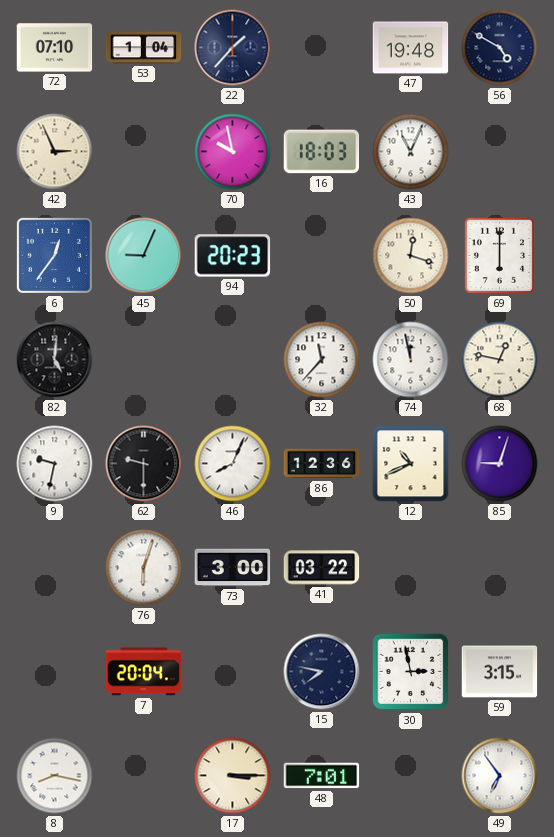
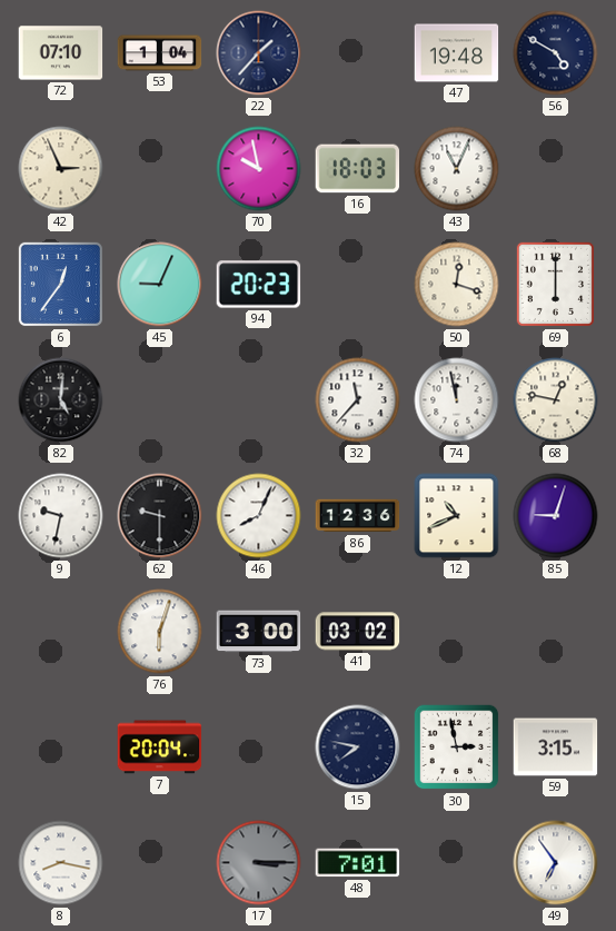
41: 03:22 -> 03:02 (358, 632)
17 dial: cream -> grey (259, 863)
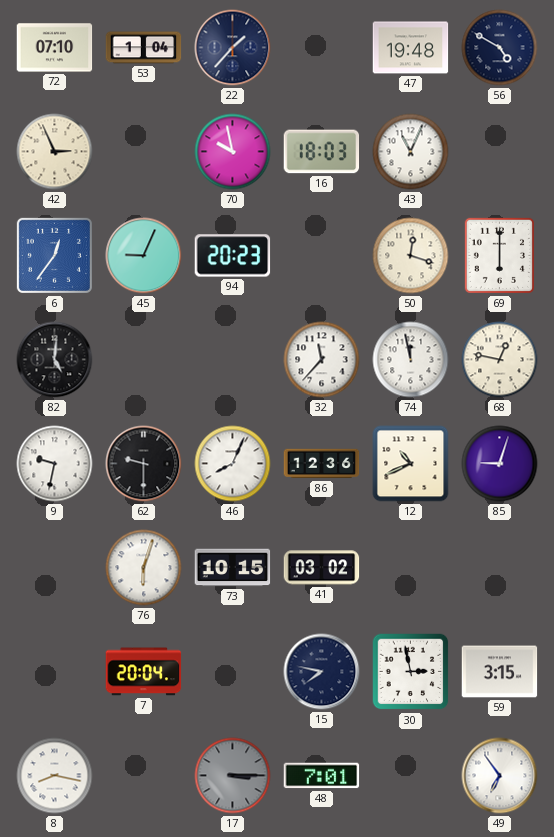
73: 3:00 -> 10:15 (233, 568)
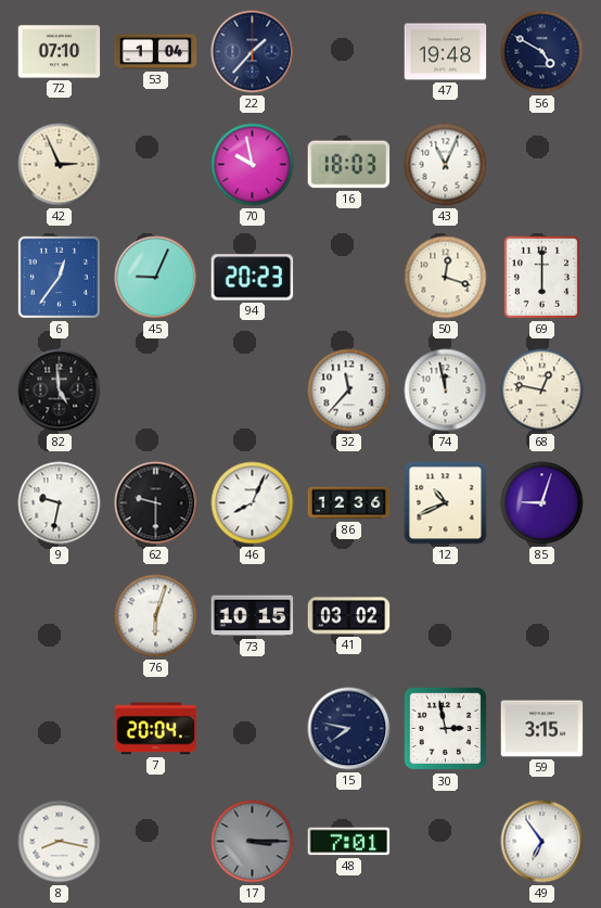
82: 5:01 -> 4:59 (60, 391)
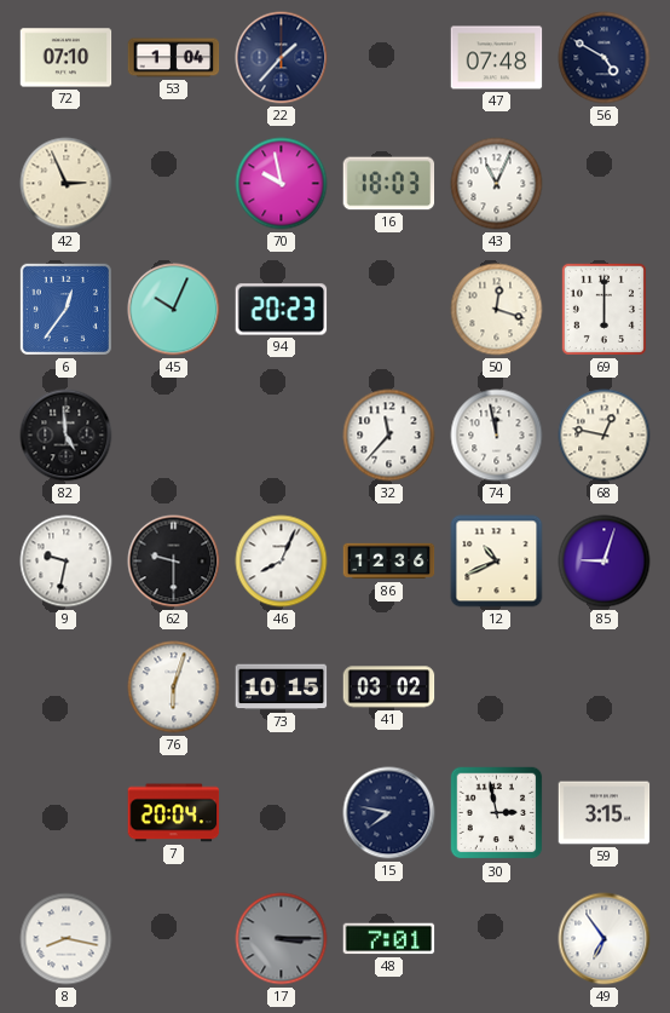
47: 19:48 -> 07:48 (497, 58)
45: 9:04 -> 10:04 (174, 310)
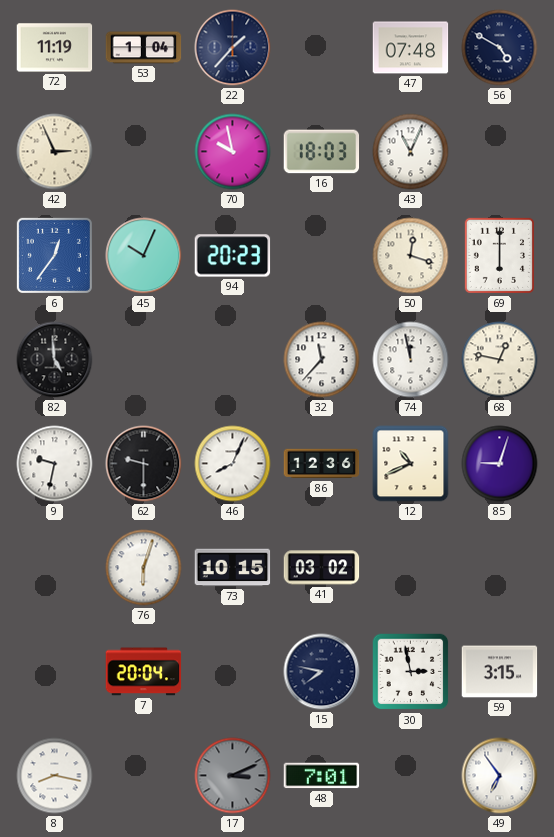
72: 07:10 -> 11:19 (55, 48)
17: 3:15 -> 3:11 (233, 776)
